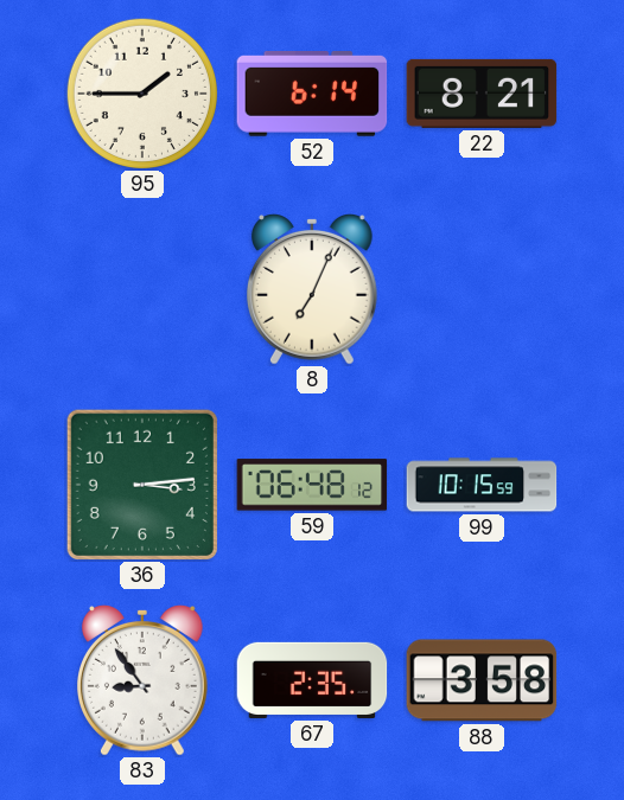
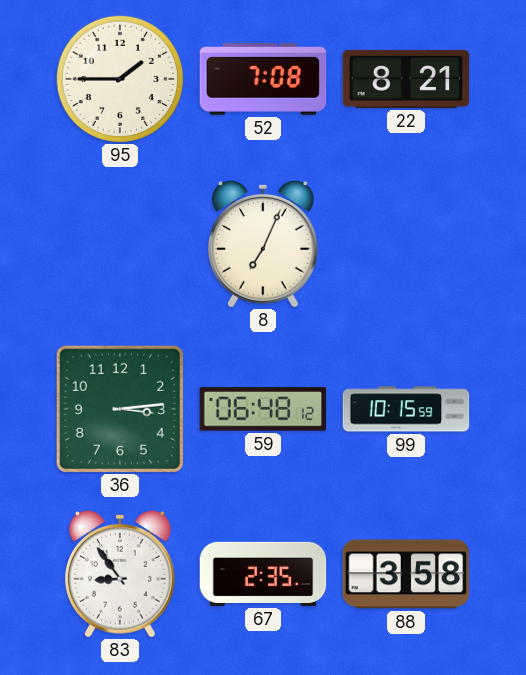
52: 6:14 -> 7:08 (263, 80)
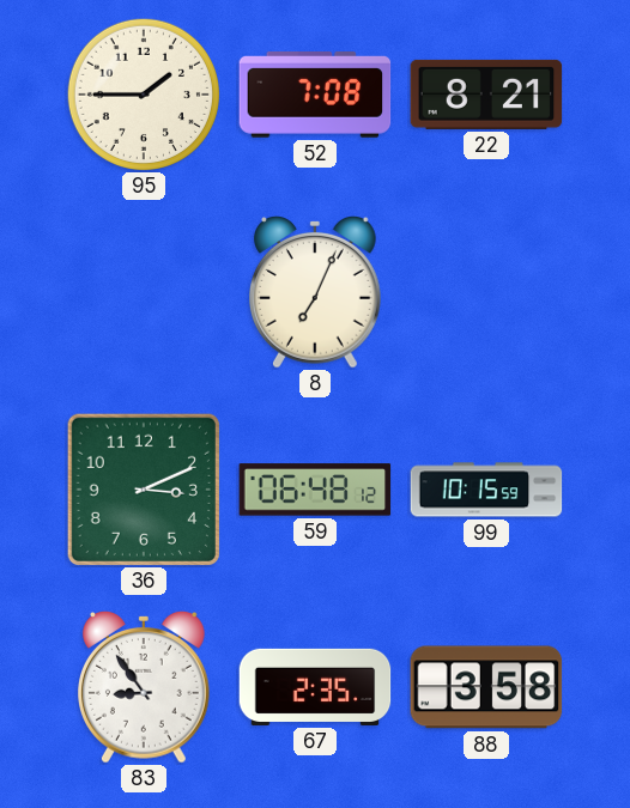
36: 3:14 -> 3:11 (144, 490)
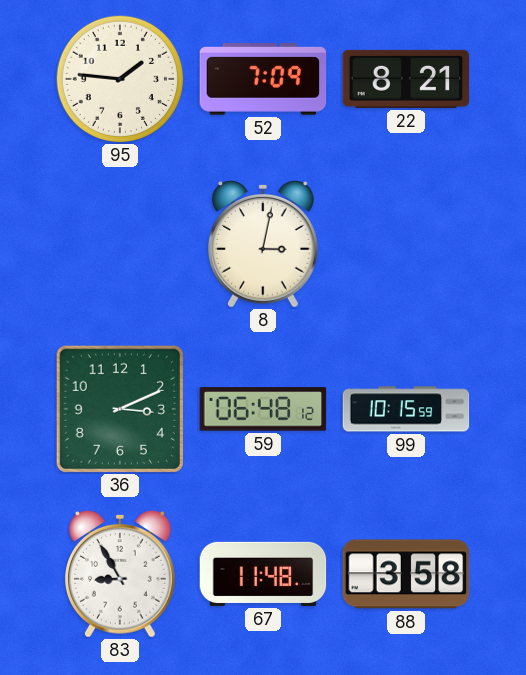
95: 1:45 -> 1:46 (119, 78)
52: 7:08 -> 7:09 (263, 80)
8: 7:04 -> 3:02 (264, 245)
83: 8:54 -> 8:55 (121, 575)
67: 2:35 -> 11:48 (263, 574)
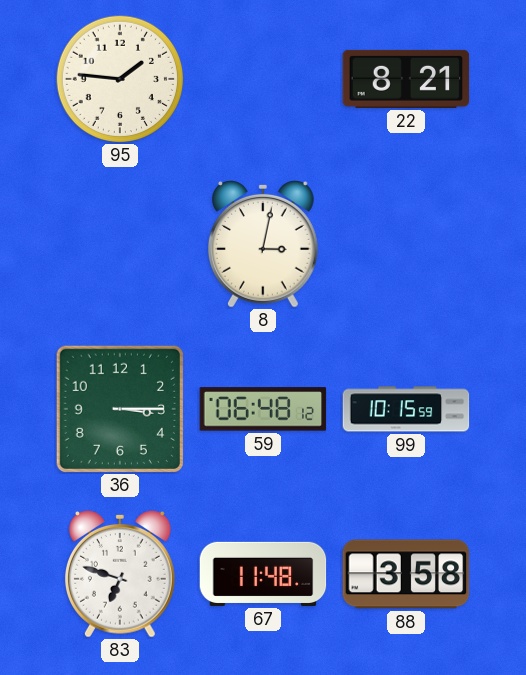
52: 7:09 -> none (263, 80)
36: 3:11 -> 3:15 (120, 409)
83: 8:55 -> 6:48 (121, 575)
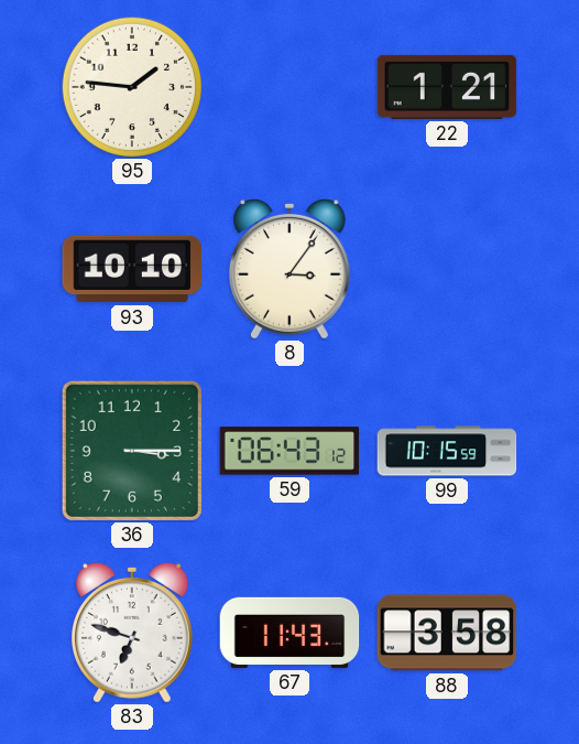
22: 8:21 -> 1:21 (447, 87)
93: none -> 10:10 (132, 269)
8: 3:02 -> 3:06 (291, 270)
59: 06:48 -> 06:43 (289, 451)
67: 11:48 -> 11:43 (289, 633)
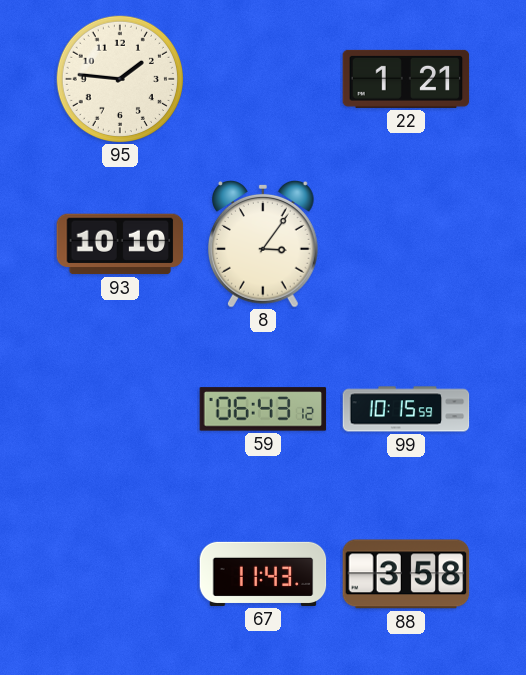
36: 3:15 -> none (132, 451)
83: 6:48 -> none (133, 634)
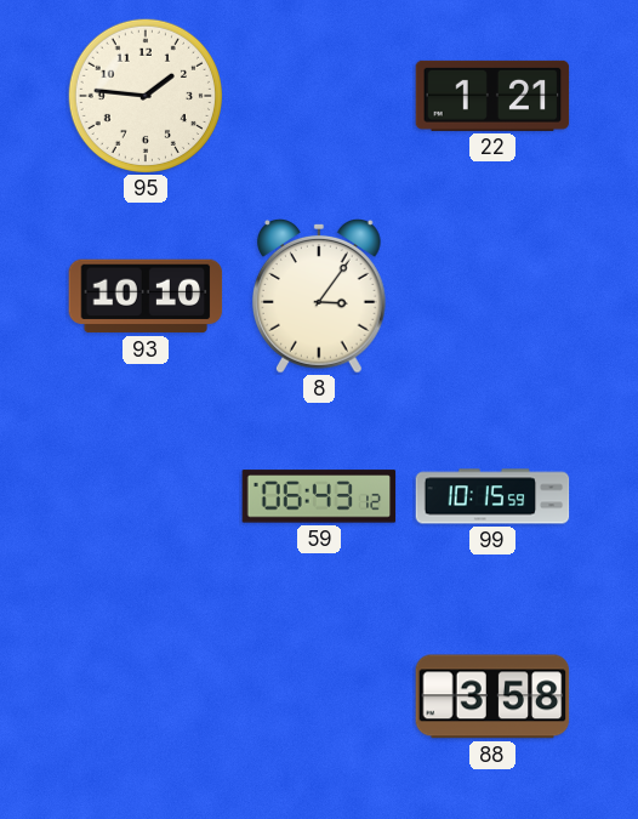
67: 11:43 -> none (263, 574)
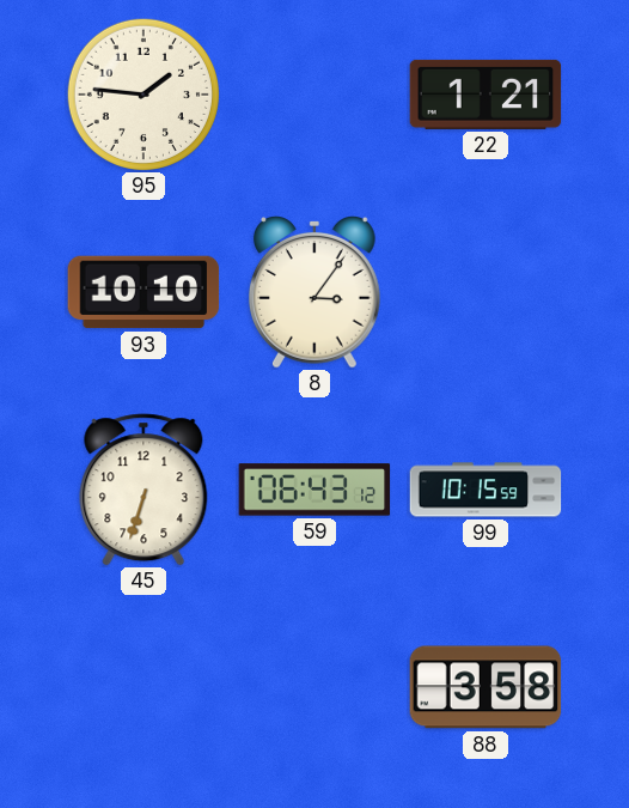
45: none -> 6:33 (143, 490)
